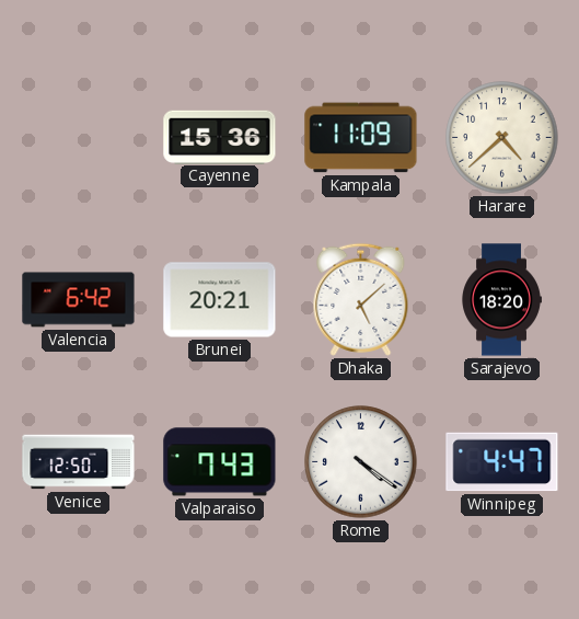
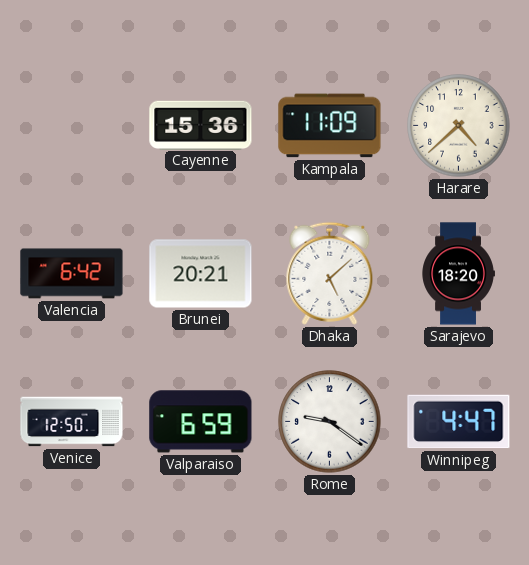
Valparaiso: 7:43 -> 6:59 (201, 422)
Rome: 4:21 -> 9:21 (330, 422)
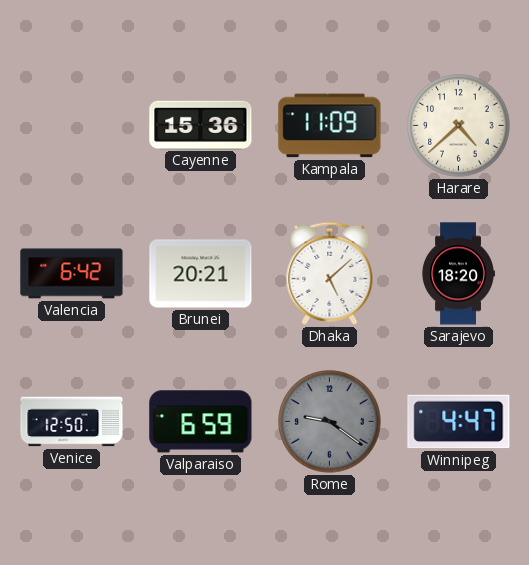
Rome dial: white -> grey (330, 422)
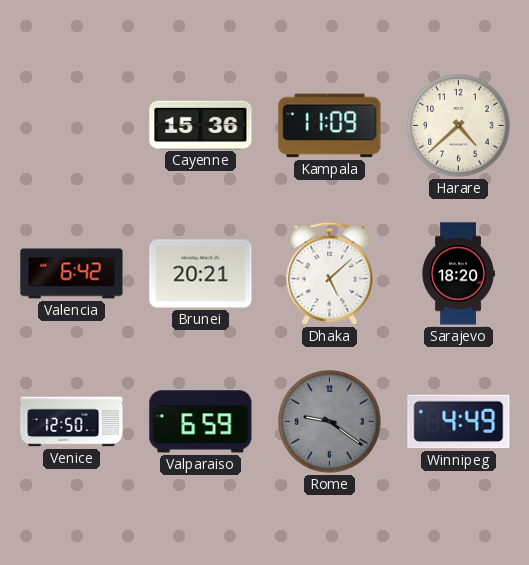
Winnipeg: 4:47 -> 4:49 (459, 422)
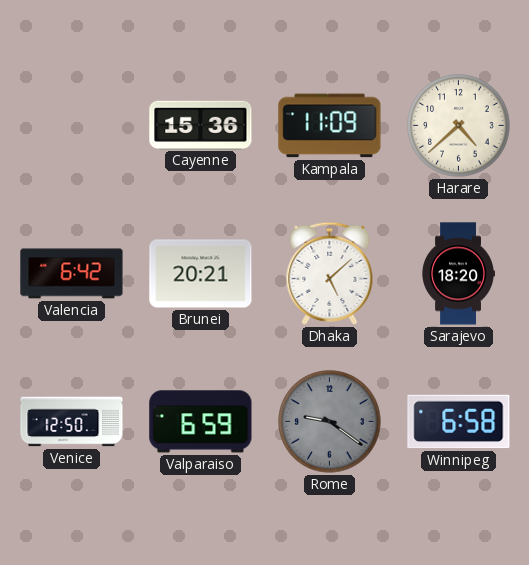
Winnipeg: 4:49 -> 6:58 (459, 422)
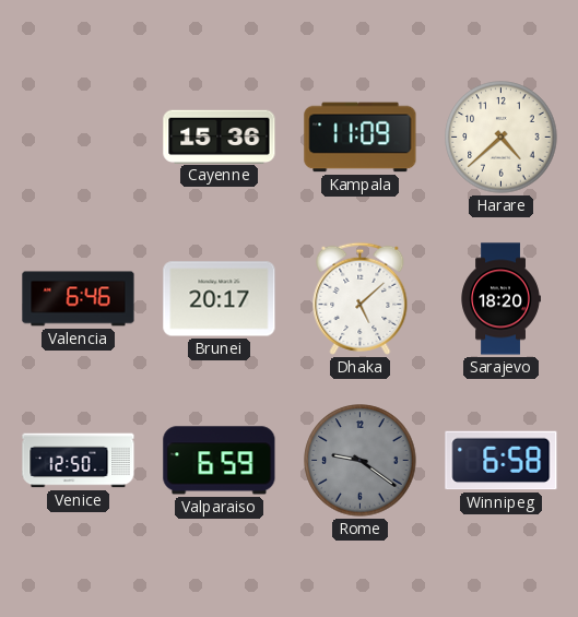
Valencia: 6:42 -> 6:46 (79, 299)
Brunei: 20:21 -> 20:17 (220, 299)
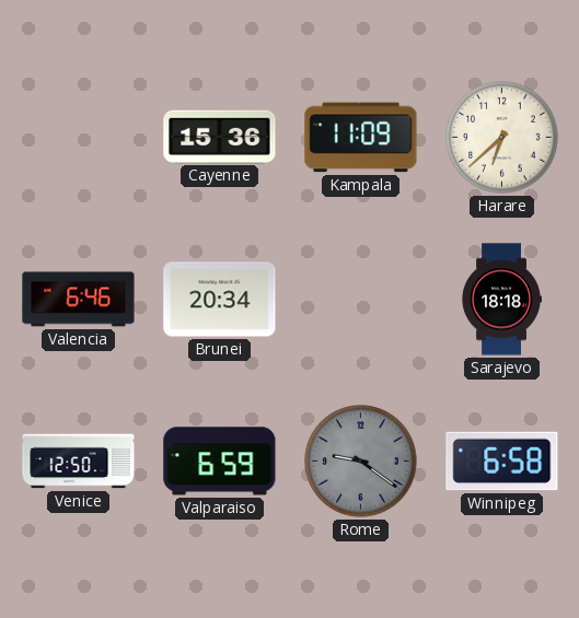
Harare: 4:38 -> 6:38 (502, 138)
Brunei: 20:17 -> 20:34 (220, 300)
Dhaka: 5:08 -> none (361, 298)
Sarajevo: 18:20 -> 18:18 (501, 300)
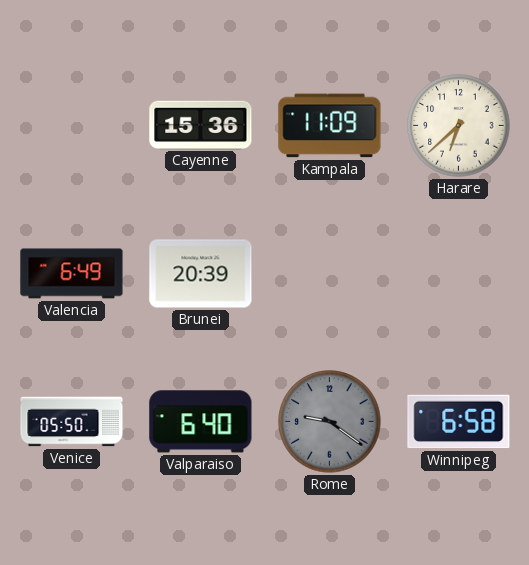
Valencia: 6:46 -> 6:49 (72, 274)
Brunei: 20:34 -> 20:39 (201, 274)
Sarajevo: 18:18 -> none (501, 300)
Venice: 12:50 -> 05:50 (72, 422)
Valparaiso: 6:59 -> 6:40 (201, 422)
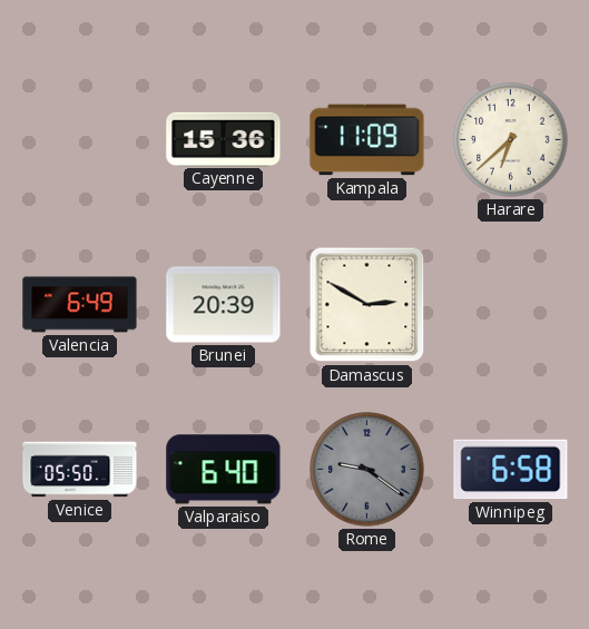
Damascus: none -> 2:50 (367, 305)
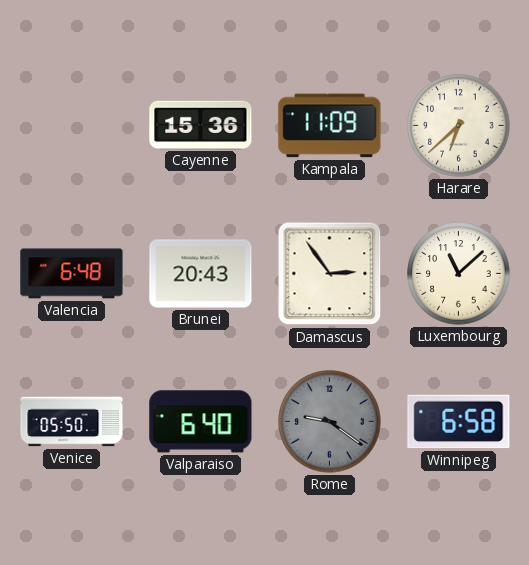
Valencia: 6:49 -> 6:48 (72, 274)
Brunei: 20:39 -> 20:43 (201, 274)
Damascus: 2:50 -> 2:54 (330, 274)
Luxembourg: none -> 11:08 (459, 274)
